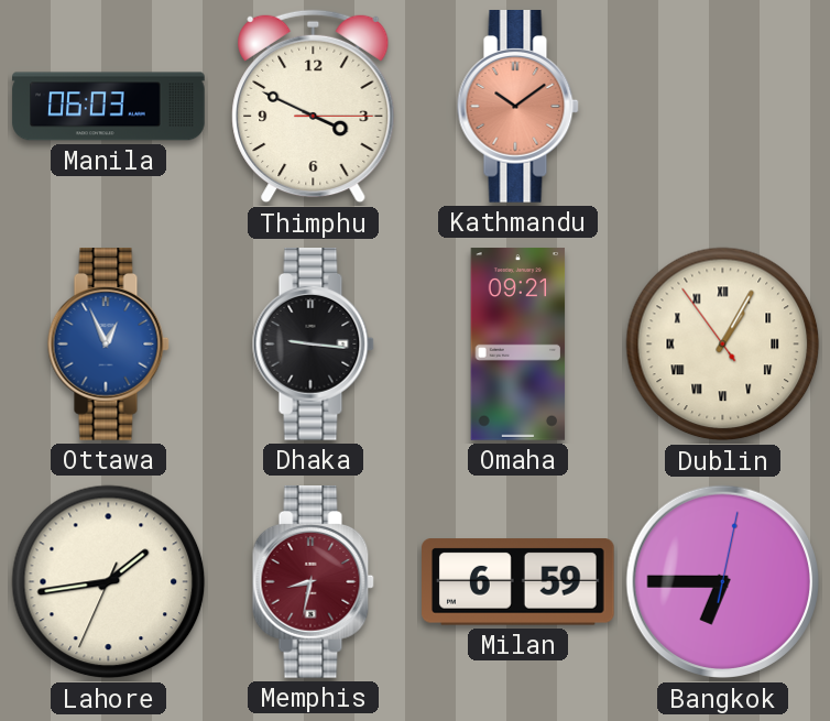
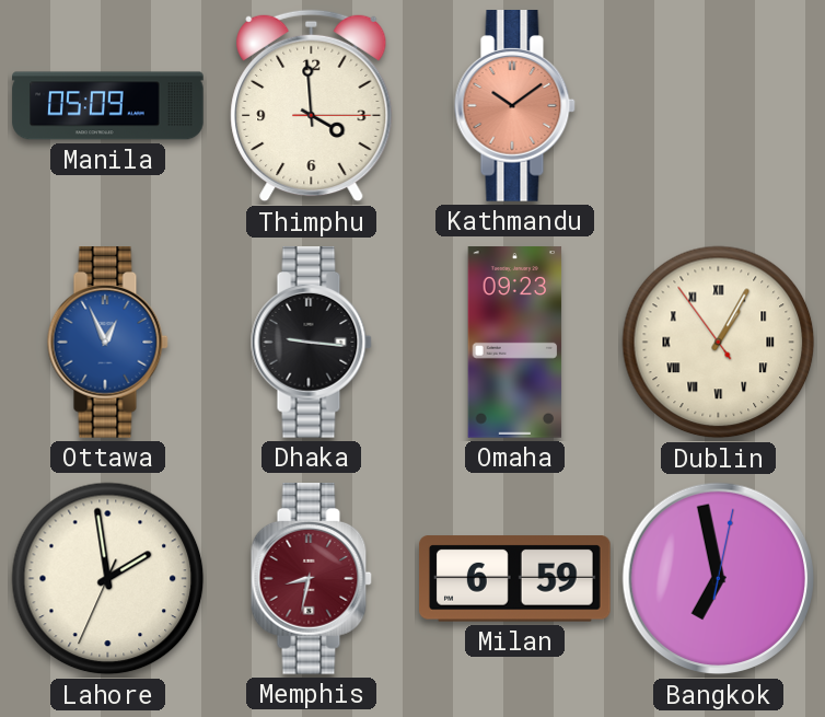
Manila: 06:03 -> 05:09 (108, 106)
Thimphu: 3:49 -> 3:59 (312, 106)
Omaha: 09:21 -> 09:23 (515, 343)
Lahore: 1:43 -> 1:58 (108, 579)
Bangkok: 6:45 -> 6:58 (719, 579)
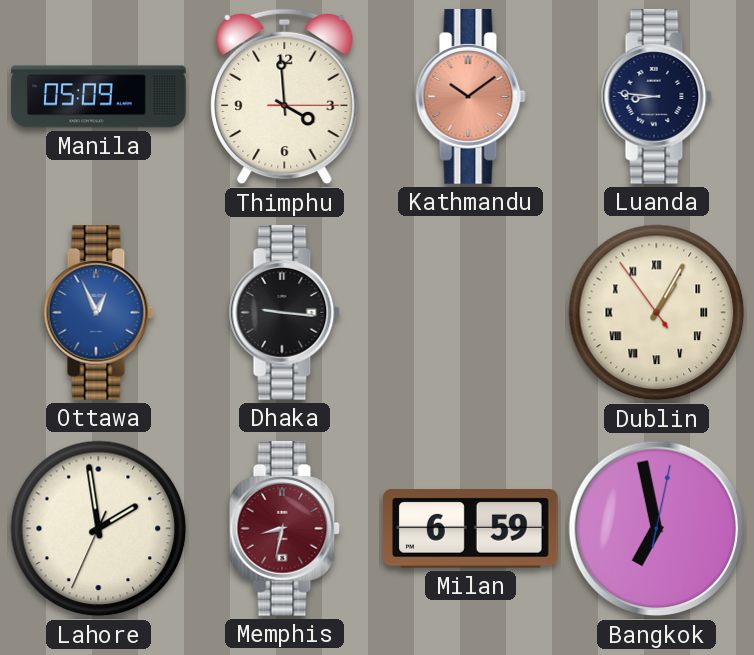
Luanda: none -> 8:46 (656, 97)
Omaha: 09:23 -> none (515, 343)
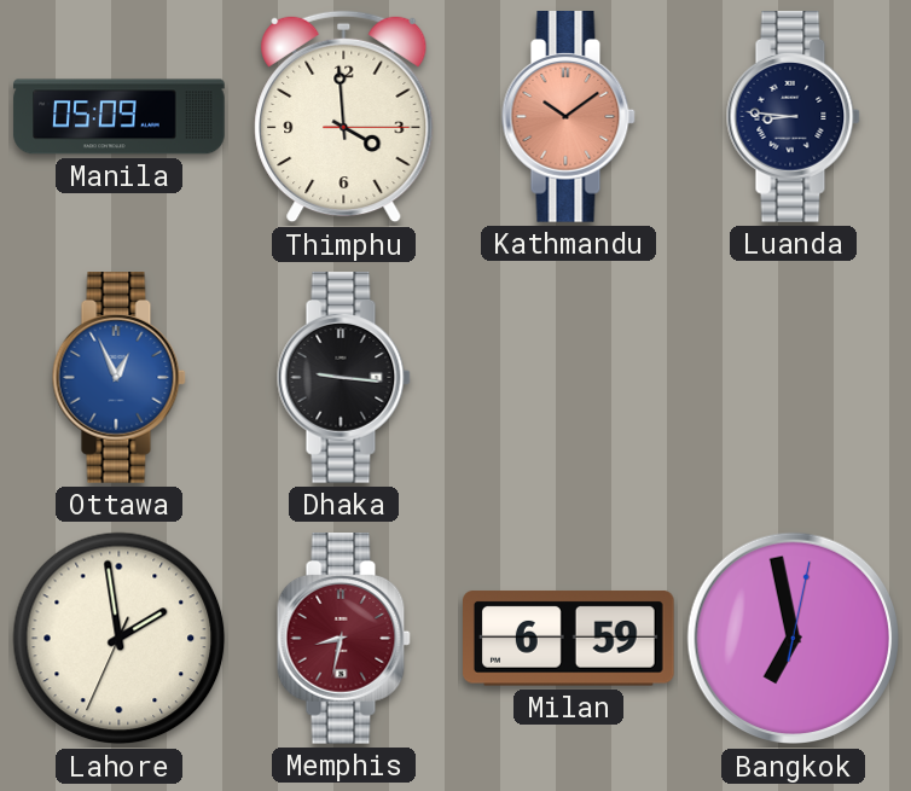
Dublin: 1:04 -> none (657, 313)
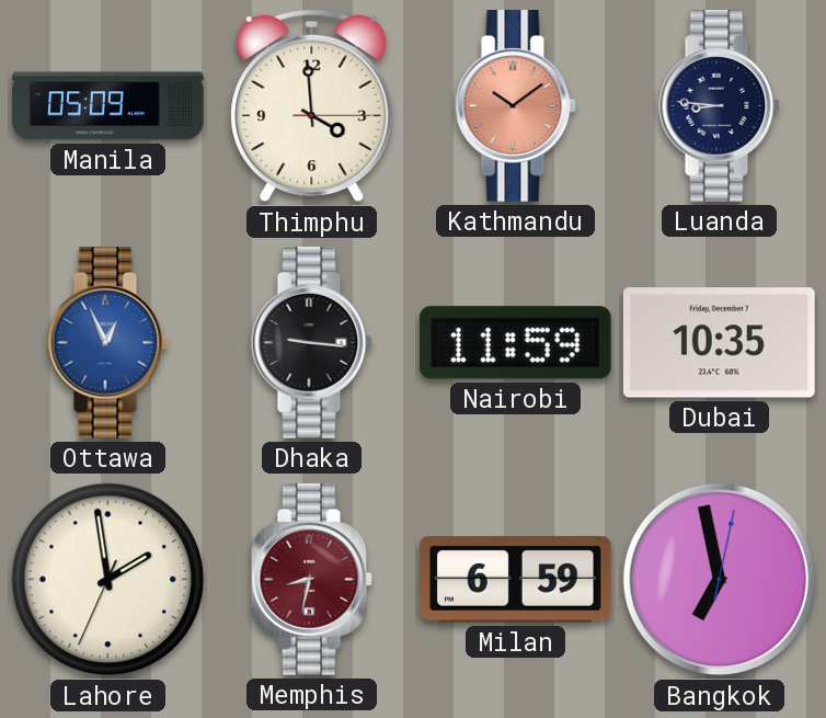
Nairobi: none -> 11:59 (515, 343)
Dubai: none -> 10:35 (719, 343)
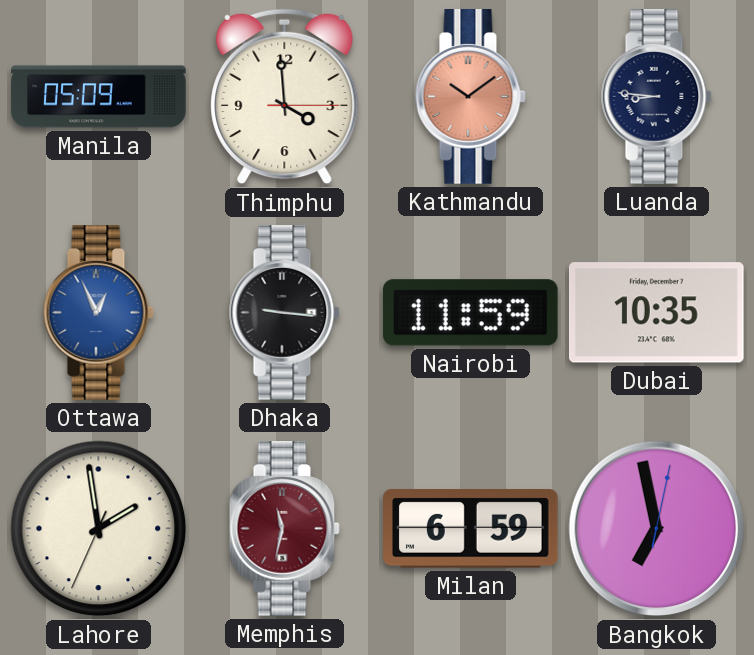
Memphis: 8:32 -> 11:32 (284, 529)
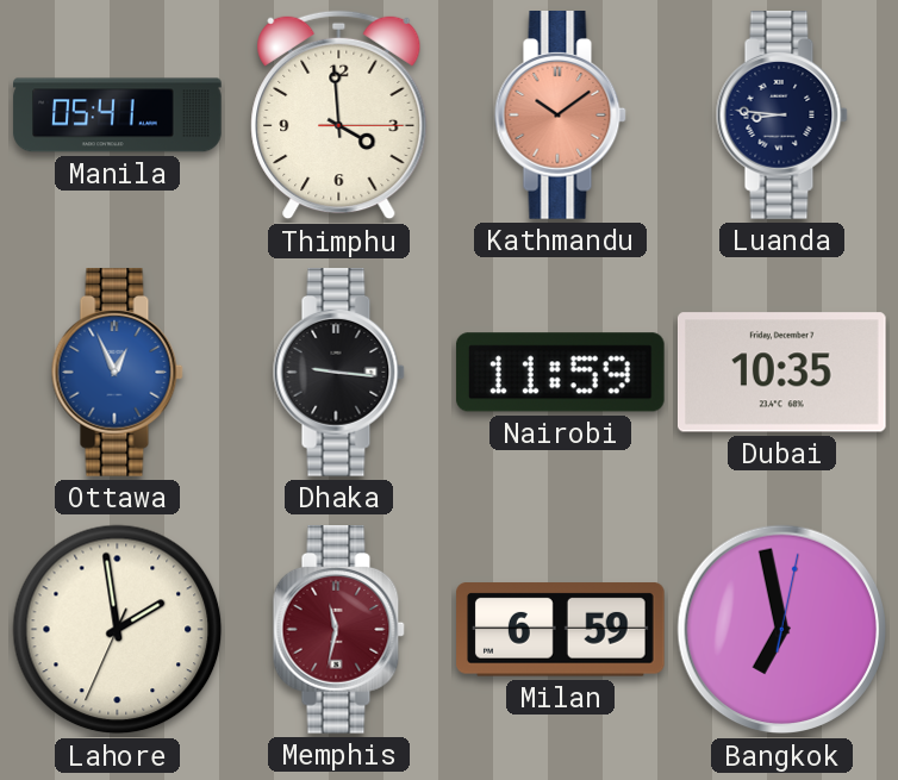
Manila: 05:09 -> 05:41 (118, 116)
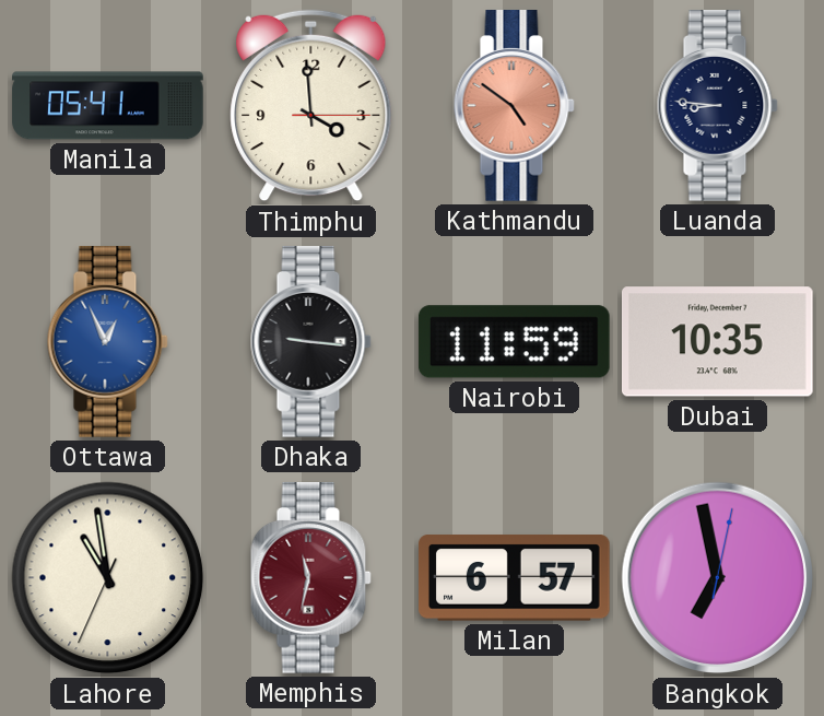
Kathmandu: 10:09 -> 4:51 (514, 106)
Lahore: 1:58 -> 10:58 (108, 578)
Milan: 6:59 -> 6:57 (515, 578)
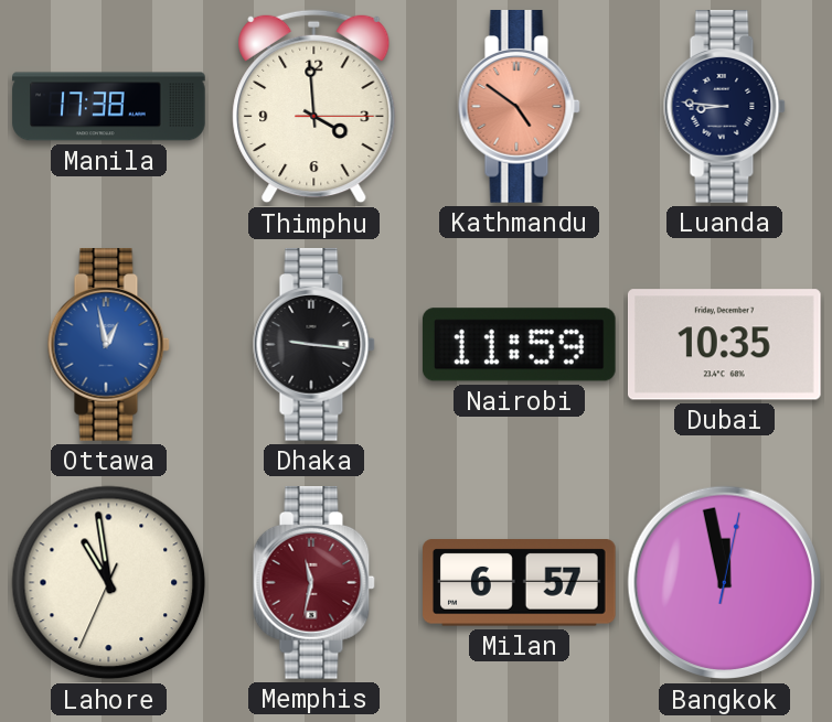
Manila: 05:41 -> 17:38 (109, 107)
Ottawa: 12:56 -> 12:58 (108, 345)
Bangkok: 6:58 -> 11:58 (725, 583)
